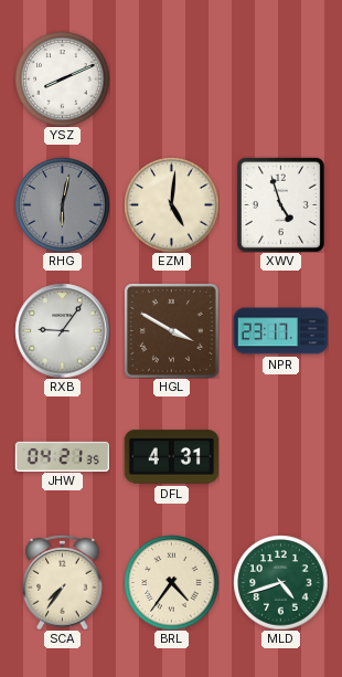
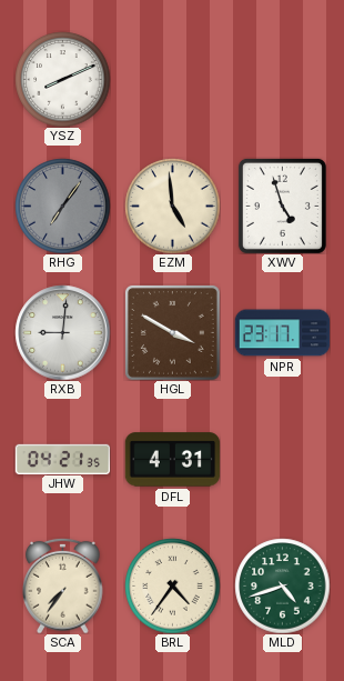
RHG: 6:02 -> 7:06 (62, 206)
EZM: 5:01 -> 4:59 (172, 206)
RXB: 9:06 -> 9:01 (62, 332)
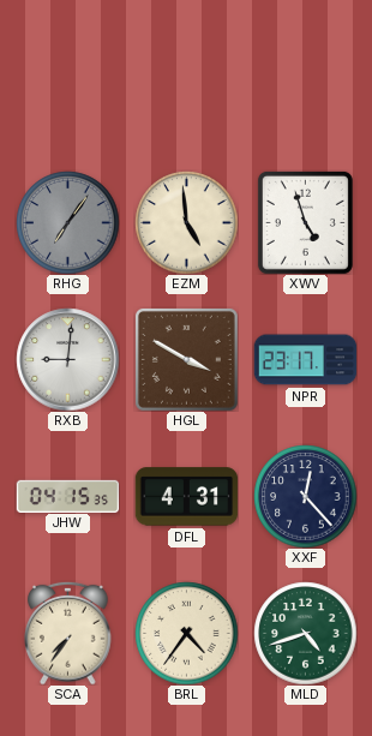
YSZ: 8:11 -> none (62, 79)
JHW: 04:21 -> 04:15 (67, 496)
XXF: none -> 12:23 (305, 496)
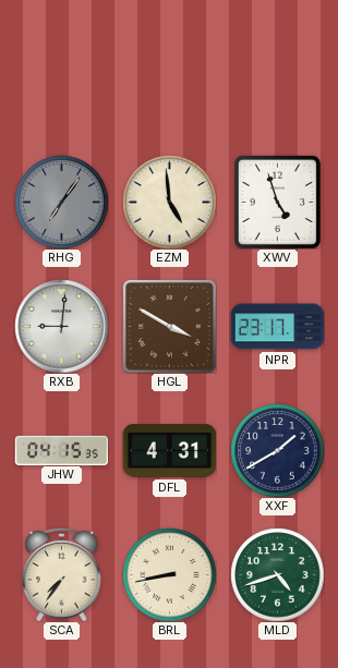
XXF: 12:23 -> 1:40 (277, 450)
BRL: 4:36 -> 8:43 (169, 574)
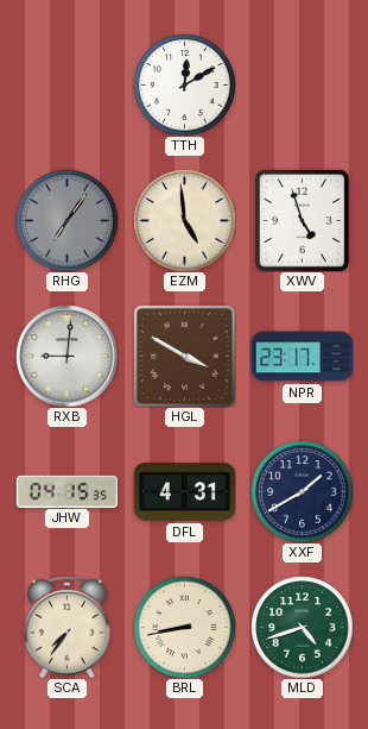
TTH: none -> 12:10 (184, 84)
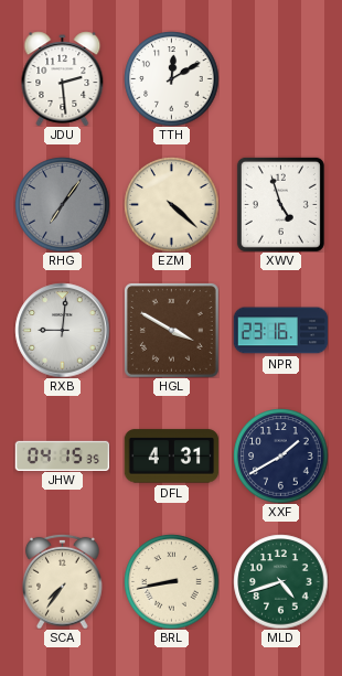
JDU: none -> 2:29 (63, 78)
EZM: 4:59 -> 4:22 (171, 204)
NPR: 23:17 -> 23:16 (280, 331)
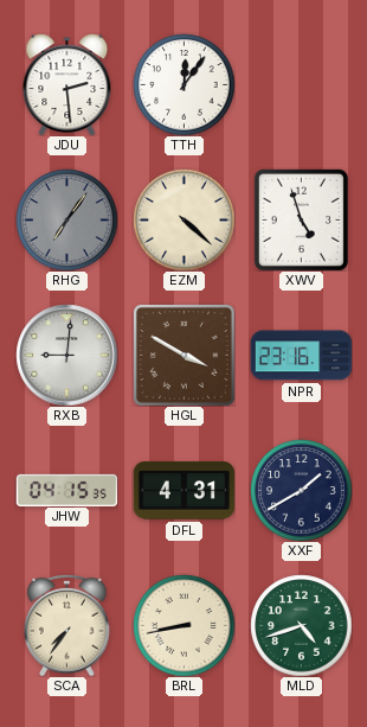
TTH: 12:10 -> 12:06 (183, 84)
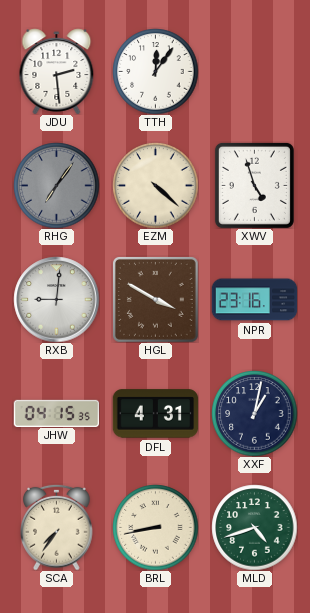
XXF: 1:40 -> 1:02 (254, 413)
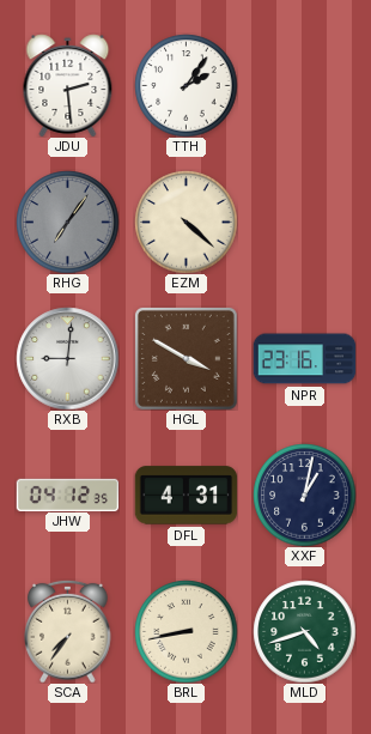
TTH: 12:06 -> 2:06 (185, 85)
XWV: 4:57 -> none (254, 185)
JHW: 04:15 -> 04:12 (67, 495)
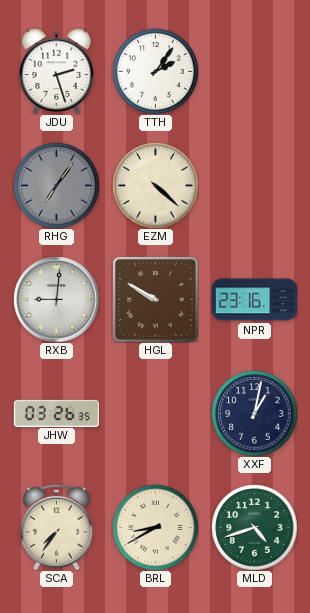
JDU: 2:29 -> 2:27 (57, 71)
HGL: 3:50 -> 9:50 (155, 299)
JHW: 04:12 -> 03:26 (56, 413)
DFL: 4:31 -> none (185, 496)
BRL: 8:43 -> 8:40 (155, 527)
